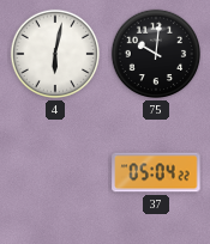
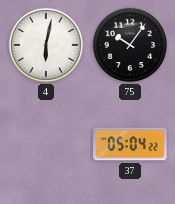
75: 10:01 -> 10:06 (130, 45)
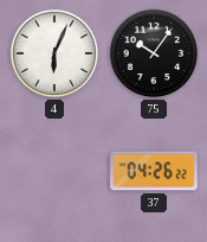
4: 6:02 -> 6:04 (54, 53)
37: 05:04 -> 04:26 (154, 171)
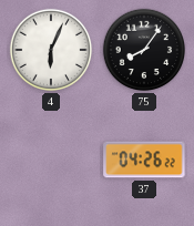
75: 10:06 -> 8:06 (144, 50)
